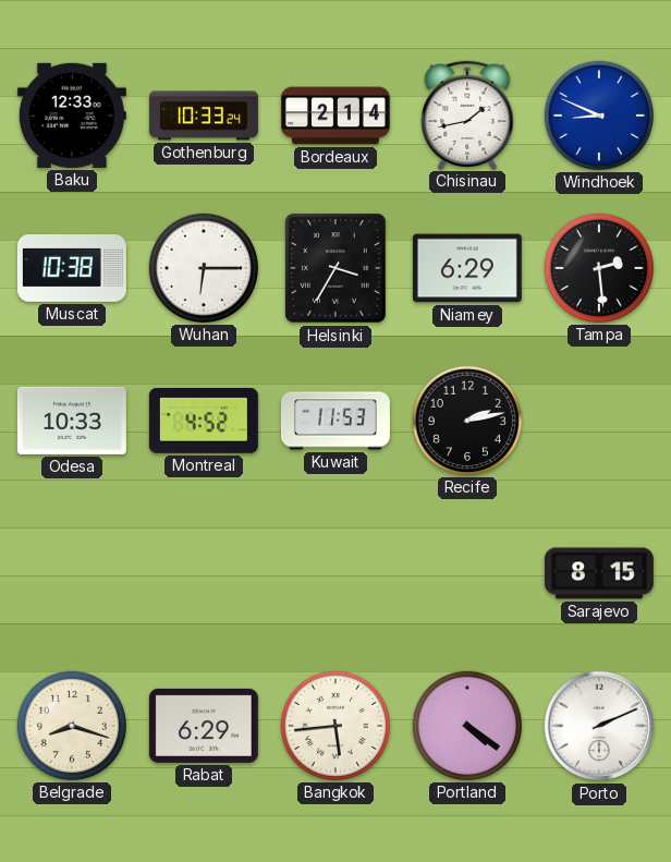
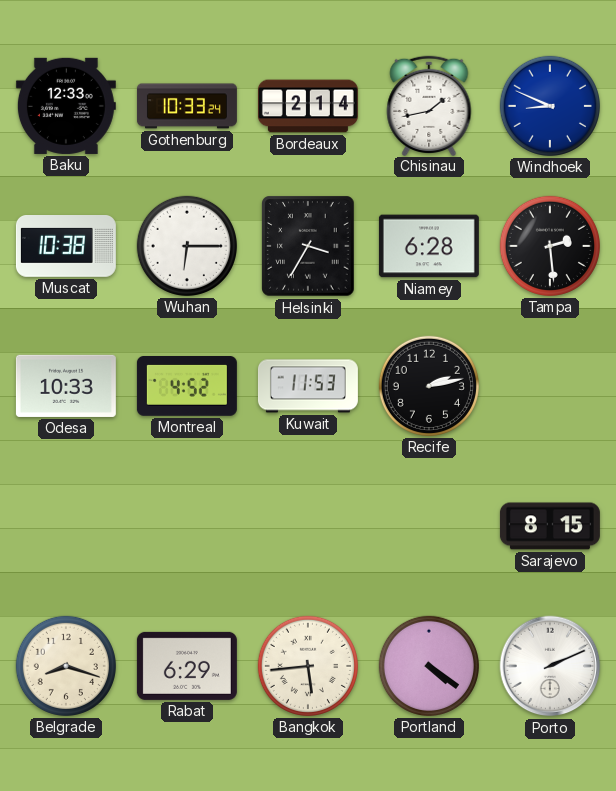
Niamey: 6:29 -> 6:28 (429, 246)
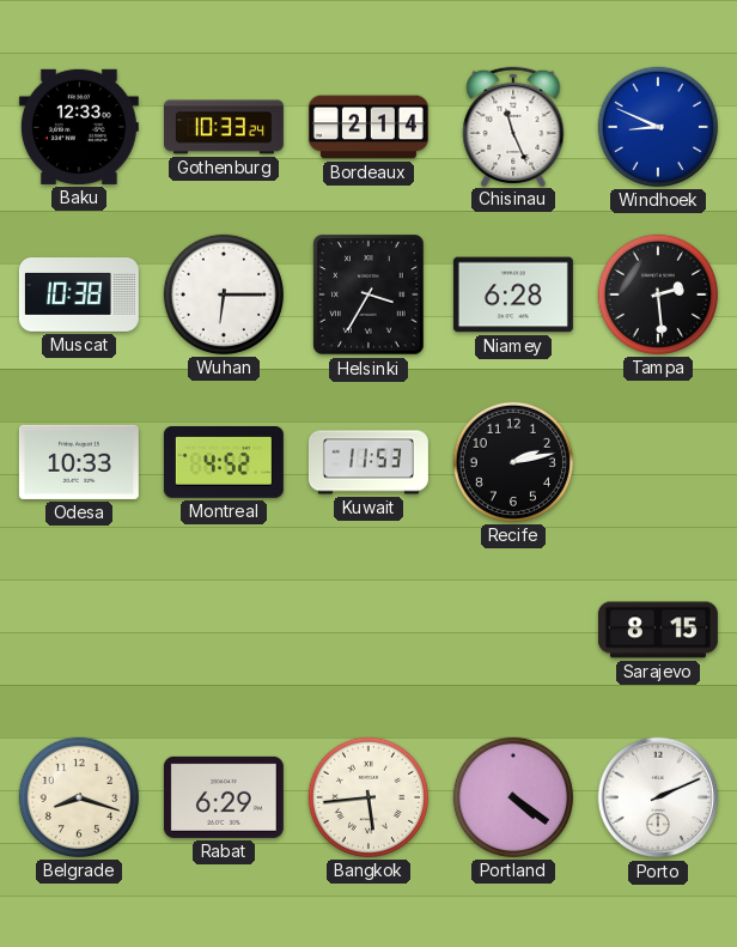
Chisinau: 1:43 -> 11:26 (513, 126)
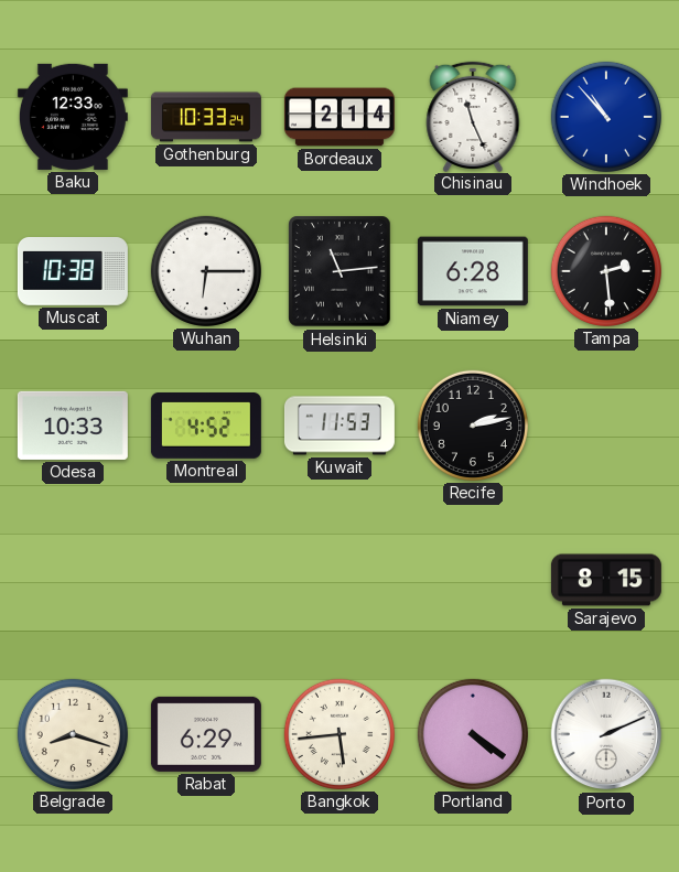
Windhoek: 8:49 -> 10:53 (606, 117)
Helsinki: 3:35 -> 11:14 (339, 271)
